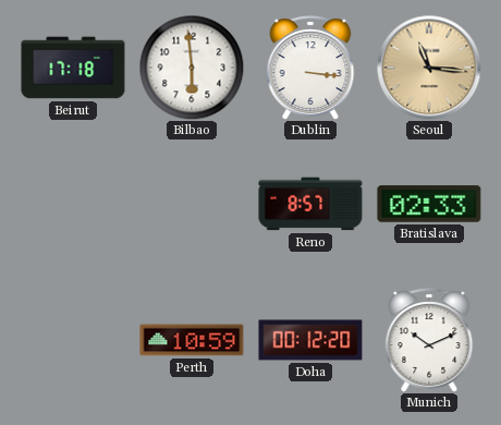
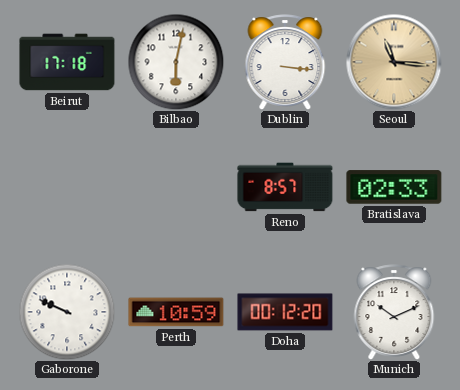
Bilbao: 5:59 -> 6:02 (176, 62)
Gaborone: none -> 9:49 (67, 312)
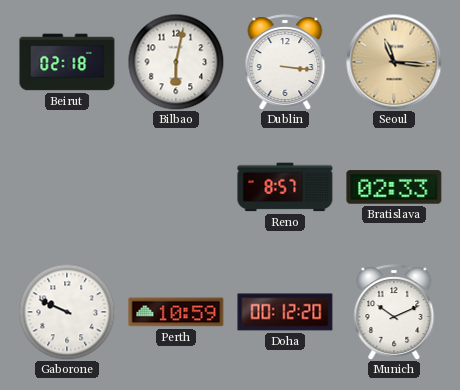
Beirut: 17:18 -> 02:18 (67, 62)
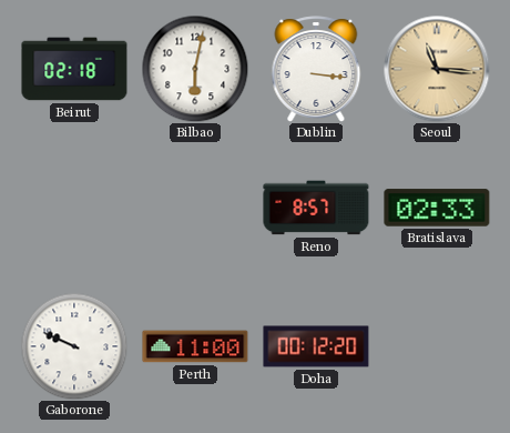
Perth: 10:59 -> 11:00 (195, 346)
Munich: 10:11 -> none (394, 312)
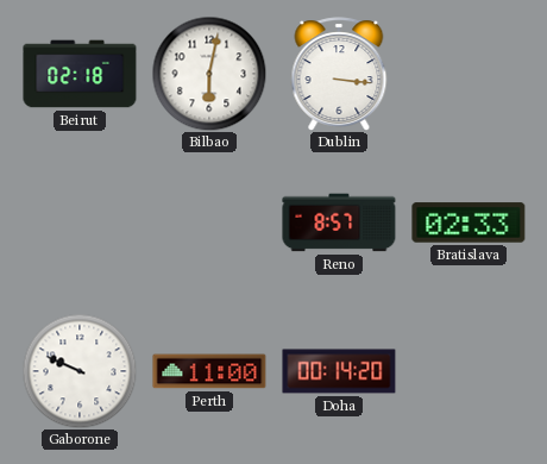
Seoul: 11:16 -> none (437, 69)
Doha: 00:12 -> 00:14 (339, 371)
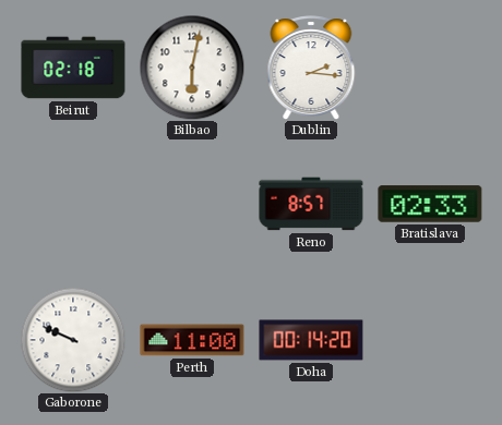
Dublin: 3:16 -> 2:16 (311, 68)
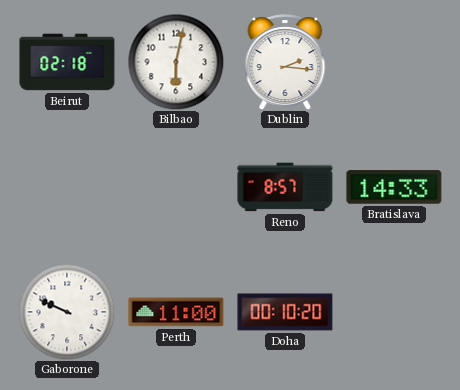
Bratislava: 02:33 -> 14:33 (394, 187)
Doha: 00:14 -> 00:10 (285, 312)
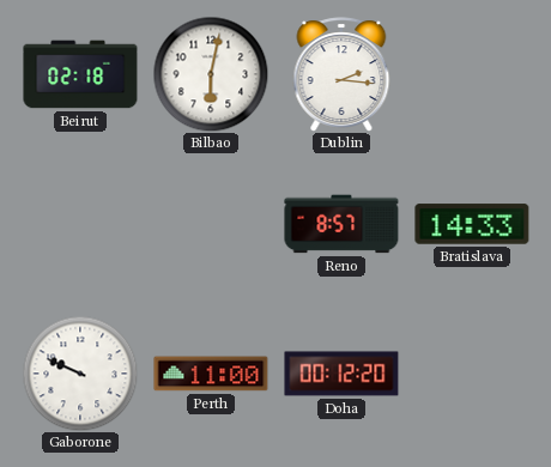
Doha: 00:10 -> 00:12 (341, 374)
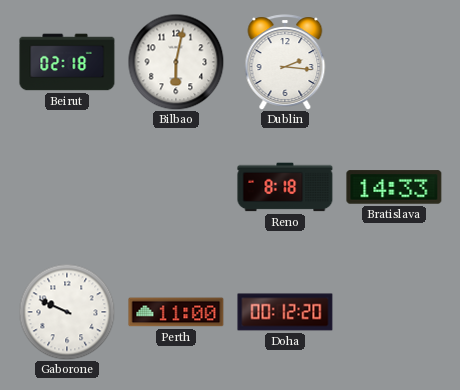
Reno: 8:57 -> 8:18 (285, 187)
